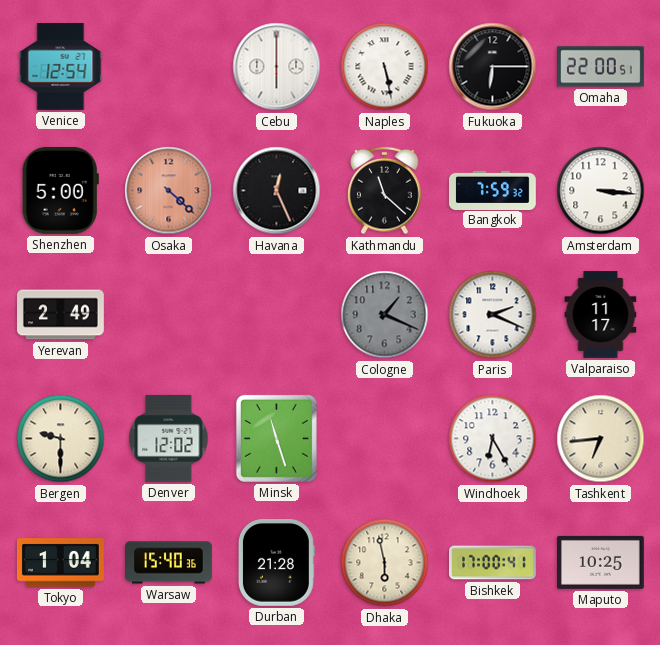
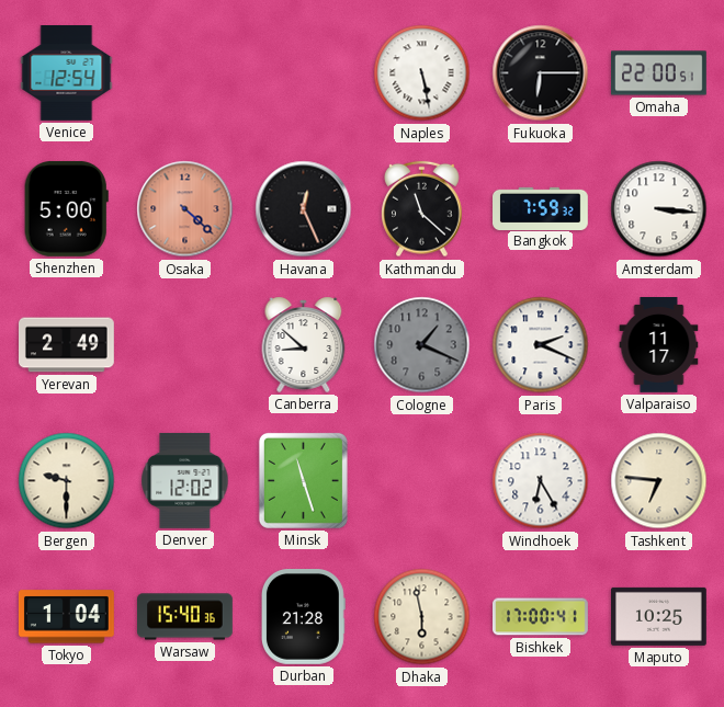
Cebu: 6:00 -> none (277, 67)
Canberra: none -> 8:52 (304, 344)
Tashkent: 6:44 -> 6:46 (659, 481)
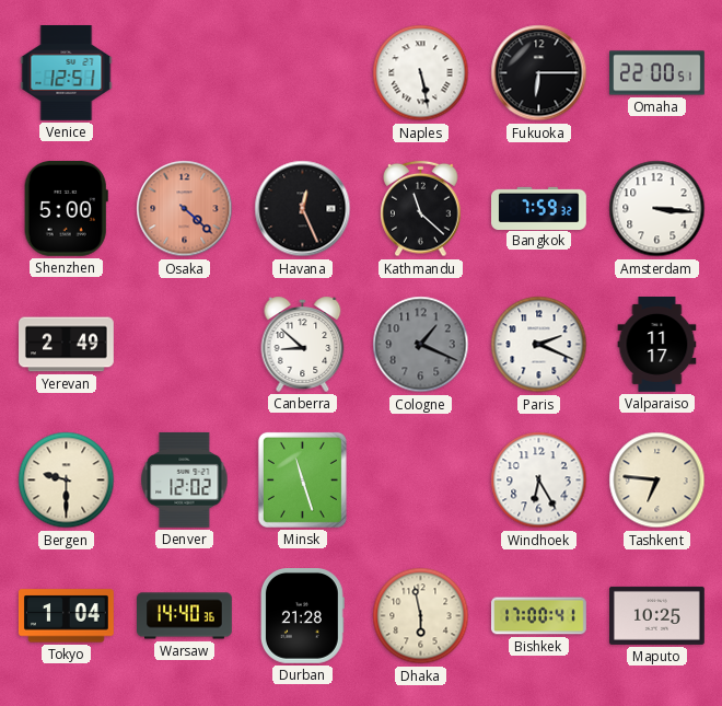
Venice: 12:54 -> 12:51 (67, 73)
Warsaw: 15:40 -> 14:40 (185, 616)
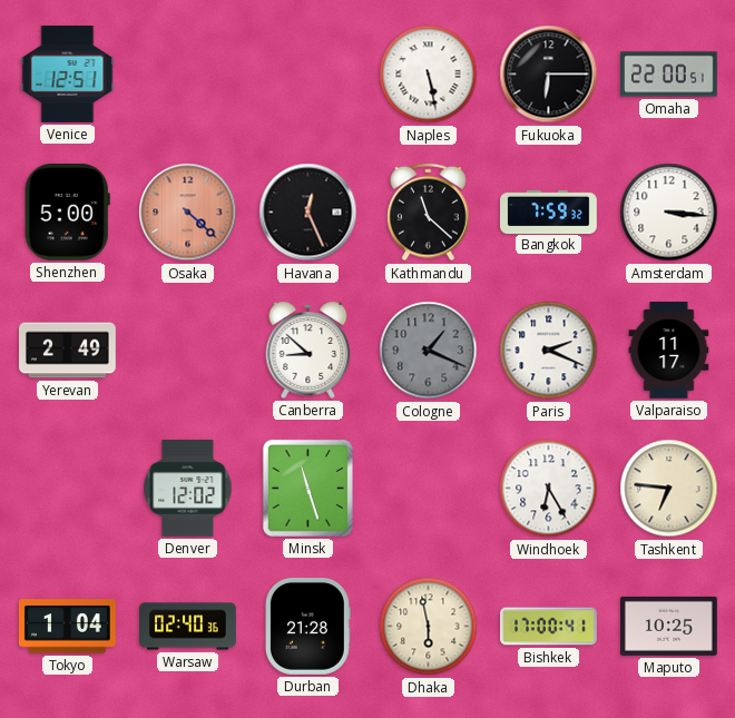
Bergen: 9:30 -> none (67, 481)
Warsaw: 14:40 -> 02:40 (188, 627)
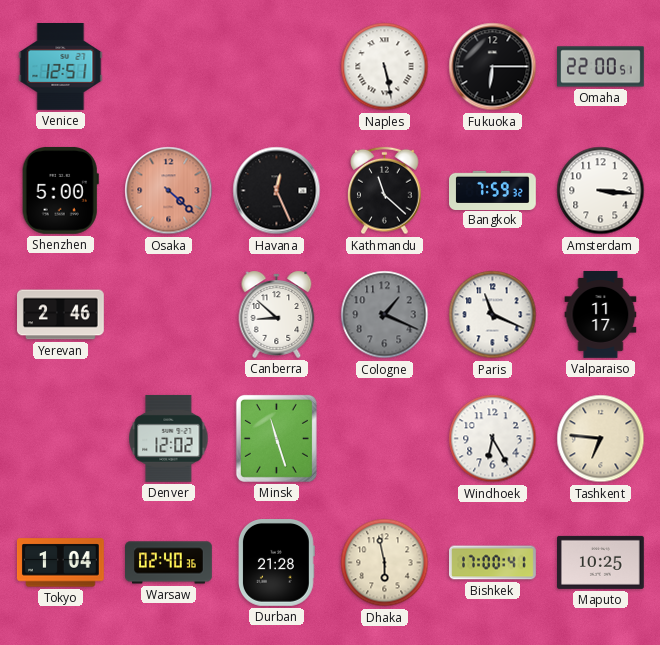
Yerevan: 2:49 -> 2:46 (61, 315)
Paris: 2:19 -> 11:19 (493, 315)
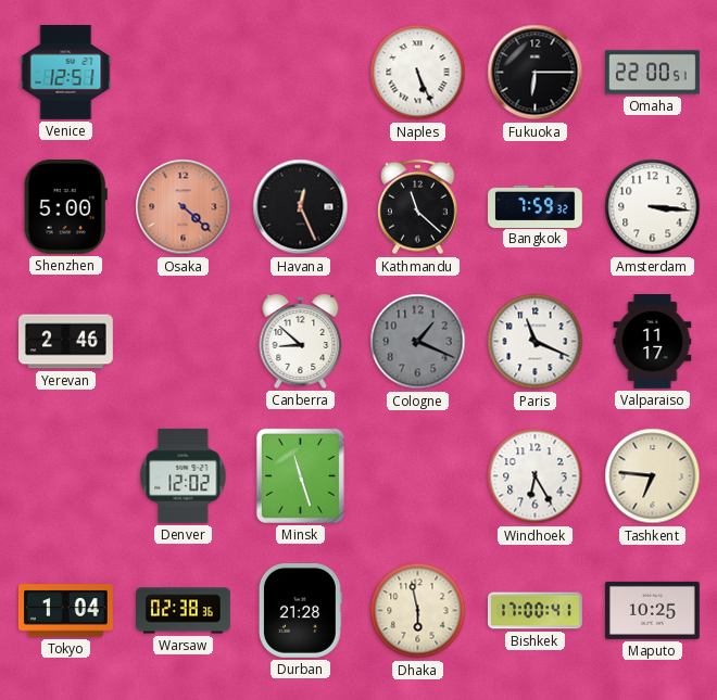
Naples: 5:28 -> 5:26 (418, 73)
Warsaw: 02:40 -> 02:38 (184, 611)
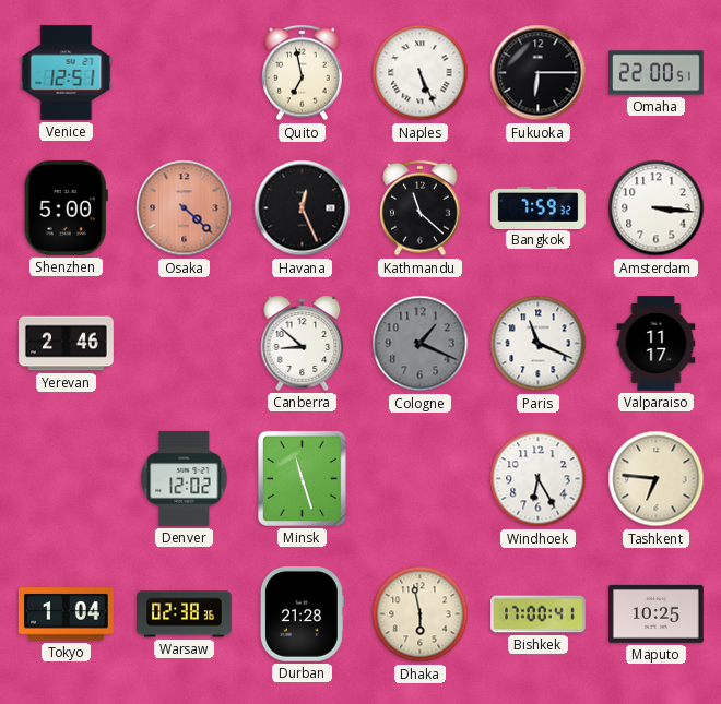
Quito: none -> 6:58 (303, 73)
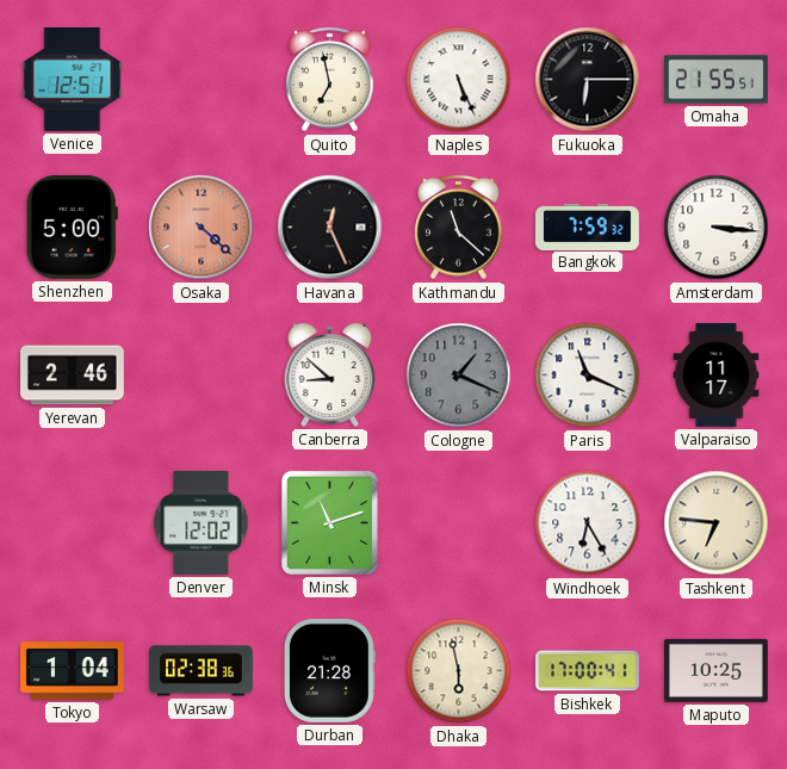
Omaha: 22:00 -> 21:55 (717, 80)
Minsk: 11:27 -> 11:12 (329, 522)
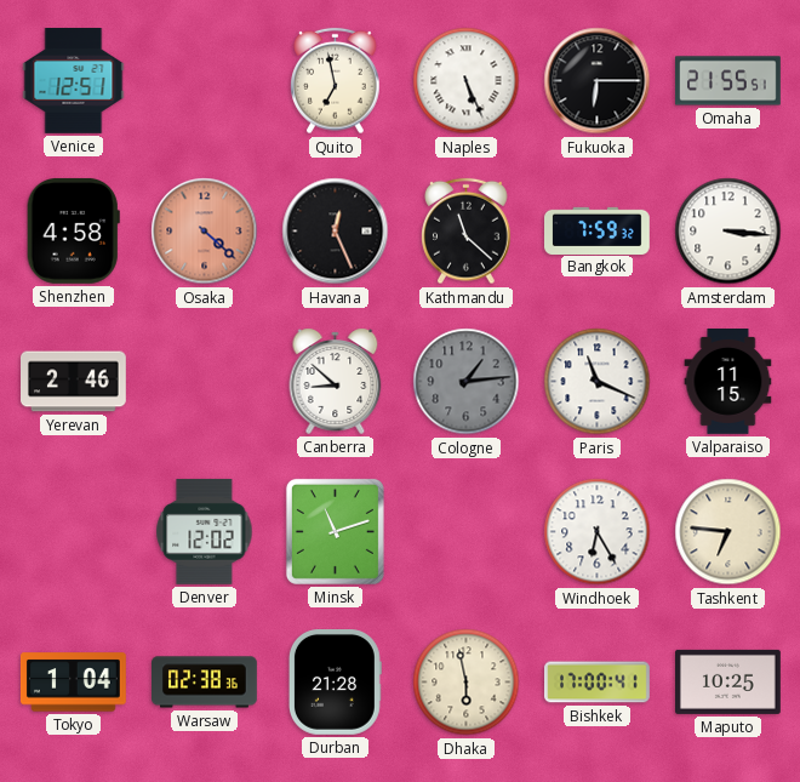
Shenzhen: 5:00 -> 4:58 (73, 230)
Cologne: 1:19 -> 1:14 (467, 382)
Valparaiso: 11:17 -> 11:15 (728, 382)
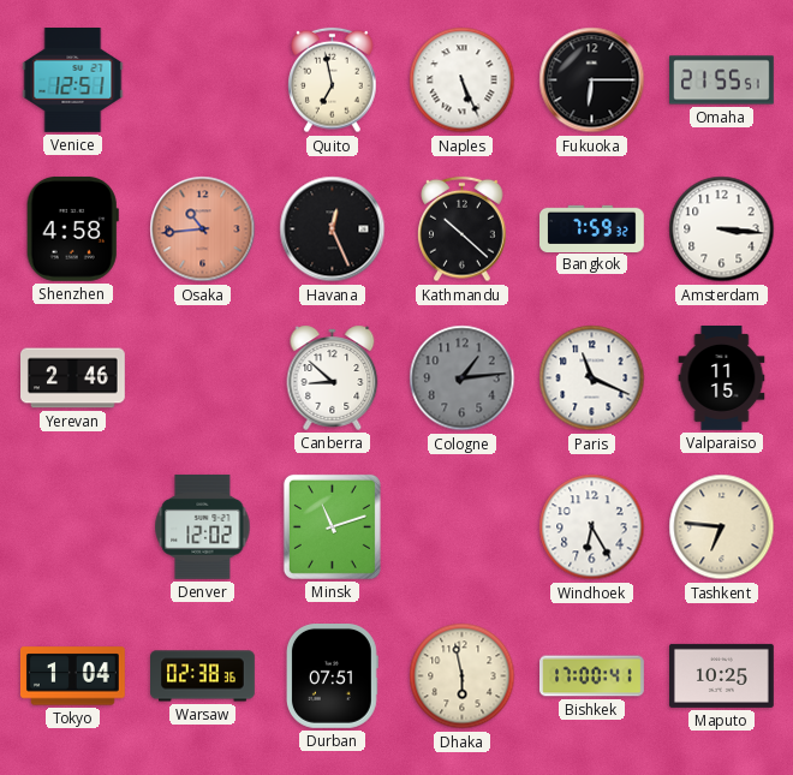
Osaka: 4:22 -> 10:44 (203, 229)
Kathmandu: 11:22 -> 10:22 (463, 229)
Durban: 21:28 -> 07:51 (332, 676)
